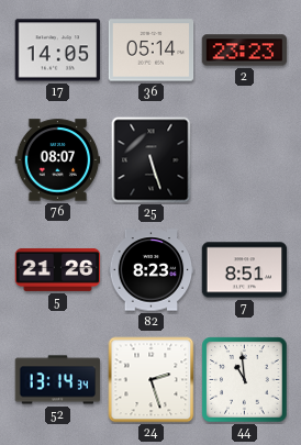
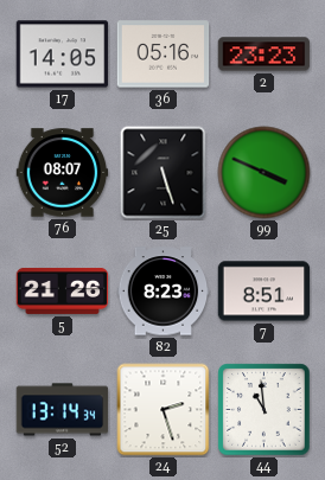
36: 05:14 -> 05:16 (164, 55)
99: none -> 3:49 (265, 173)
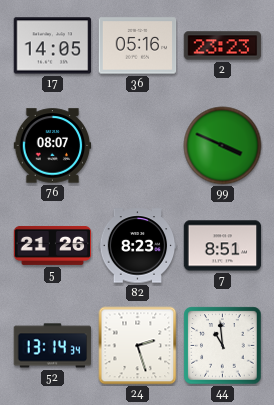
25: 5:27 -> none (164, 173)
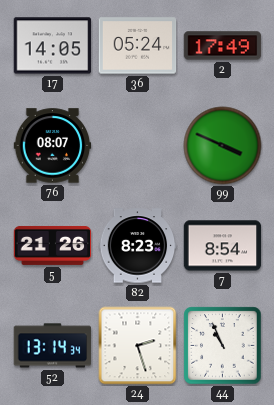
36: 05:16 -> 05:24 (138, 46)
2: 23:23 -> 17:49 (223, 46)
7: 8:51 -> 8:54 (223, 246)
44: 10:59 -> 10:56 (223, 346)
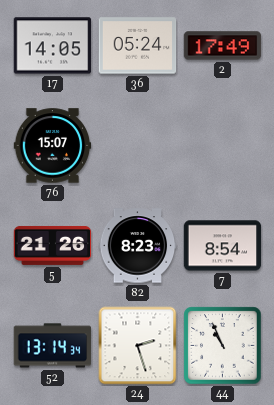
76: 08:07 -> 15:07 (53, 146)
99: 3:49 -> none (223, 146)
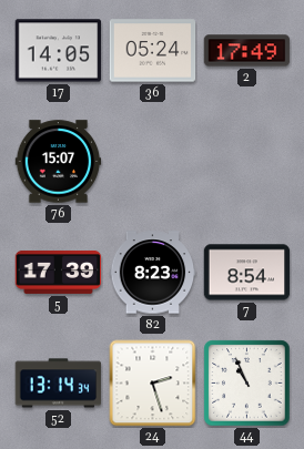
5: 21:26 -> 17:39 (59, 272)
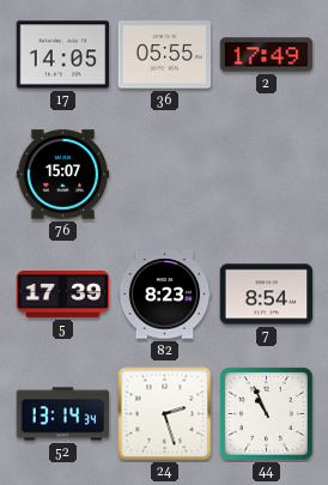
36: 05:24 -> 05:55 (165, 55)
